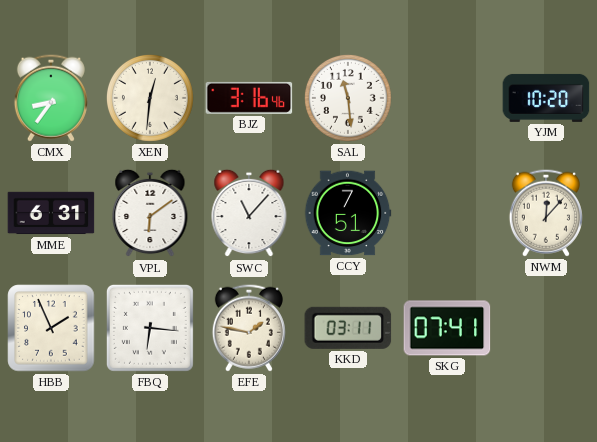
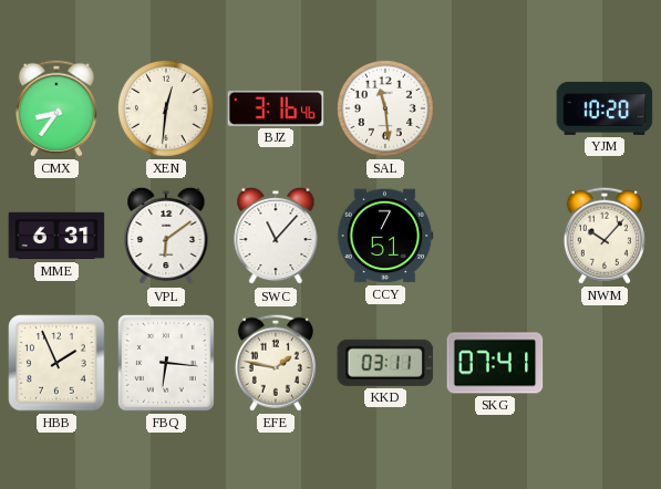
NWM: 12:07 -> 10:07 (605, 236)
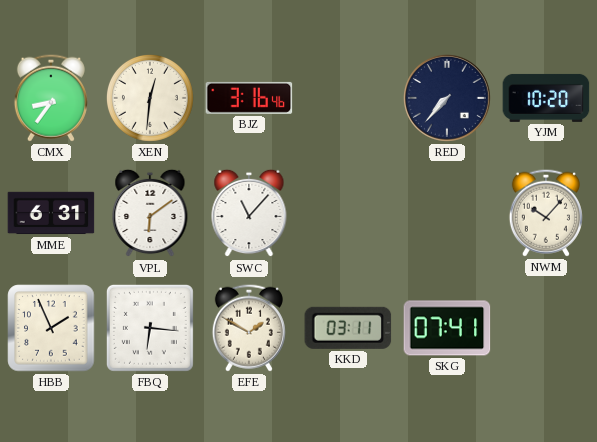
SAL: 11:29 -> none (385, 108)
RED: none -> 7:37 (448, 99)
CCY: 7:51 -> none (385, 236)
EFE: 1:47 -> 1:50 (249, 328)
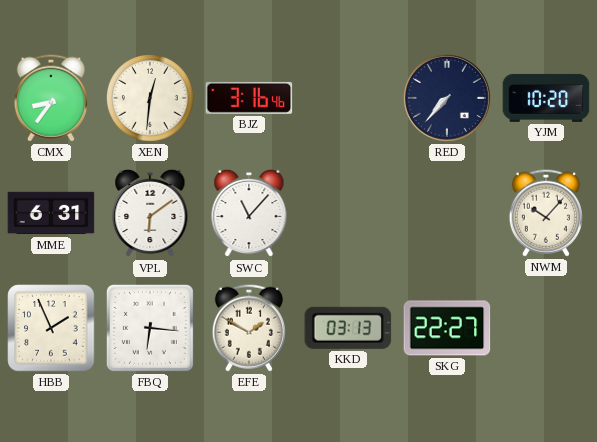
KKD: 03:11 -> 03:13 (348, 328)
SKG: 07:41 -> 22:27 (447, 328)
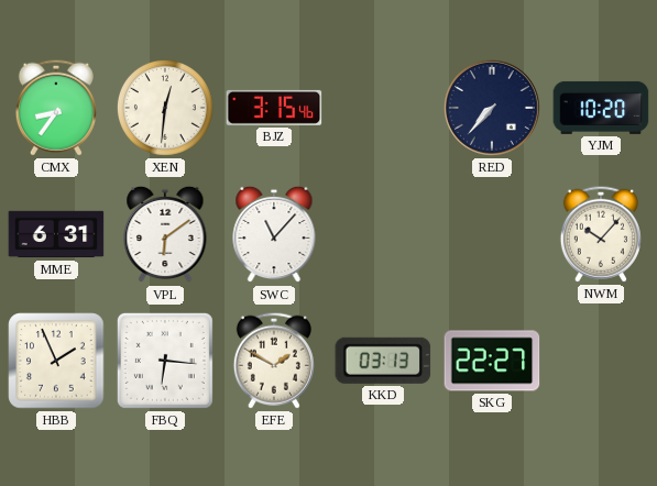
BJZ: 3:16 -> 3:15 (274, 108)
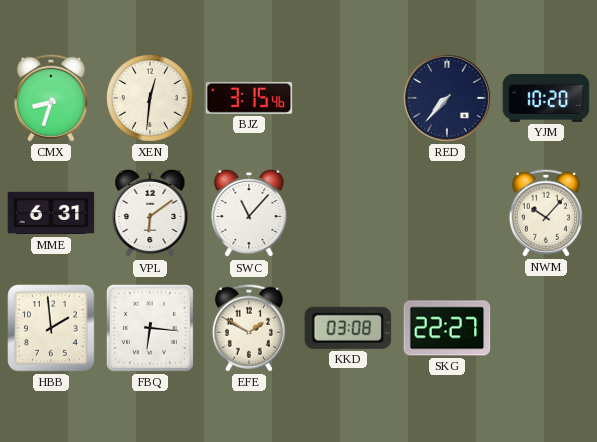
CMX: 8:36 -> 8:33 (51, 98)
HBB: 1:56 -> 1:59 (51, 328)
KKD: 03:13 -> 03:08 (348, 328)
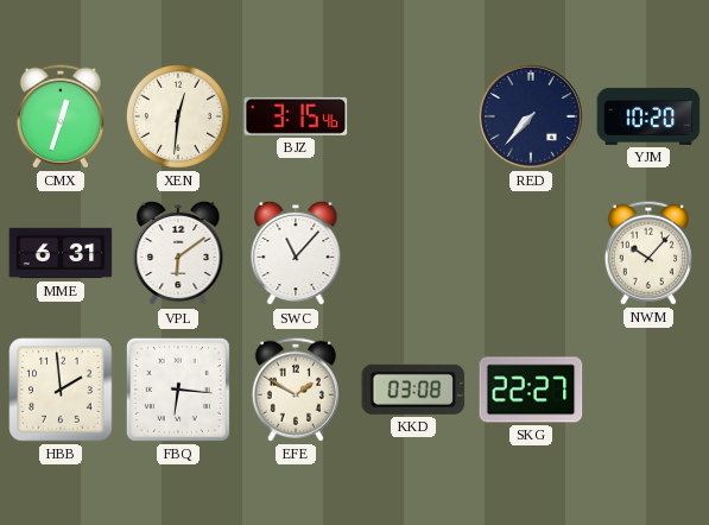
CMX: 8:33 -> 12:33 (61, 116)
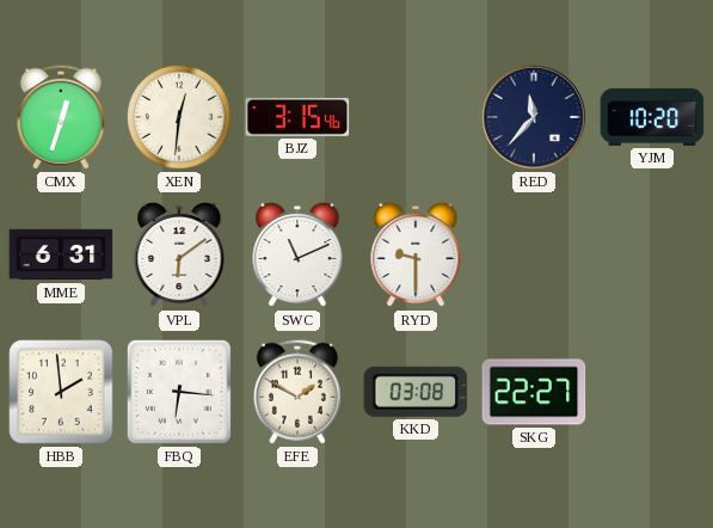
RED: 7:37 -> 11:37 (535, 118)
SWC: 11:07 -> 11:11 (297, 254)
RYD: none -> 9:30 (416, 254)
NWM: 10:07 -> none (648, 253)
